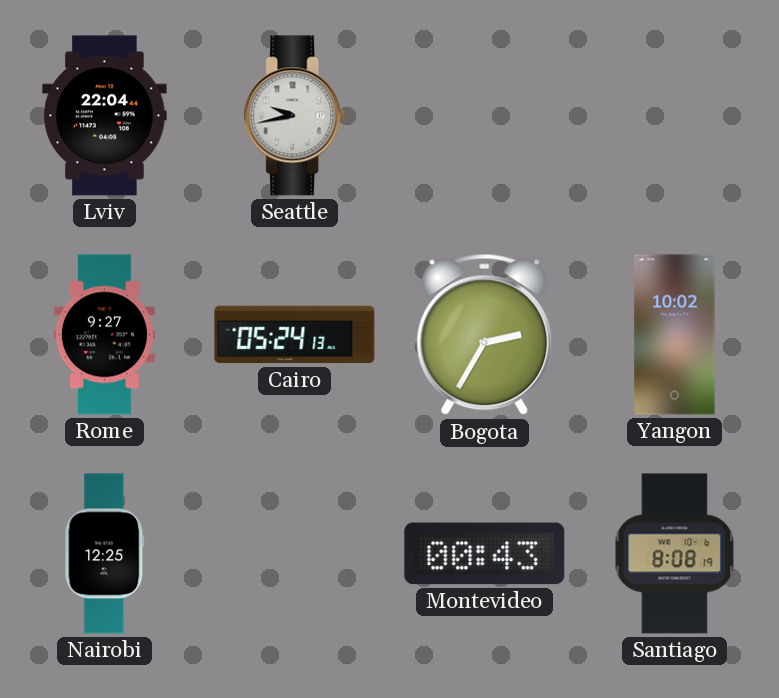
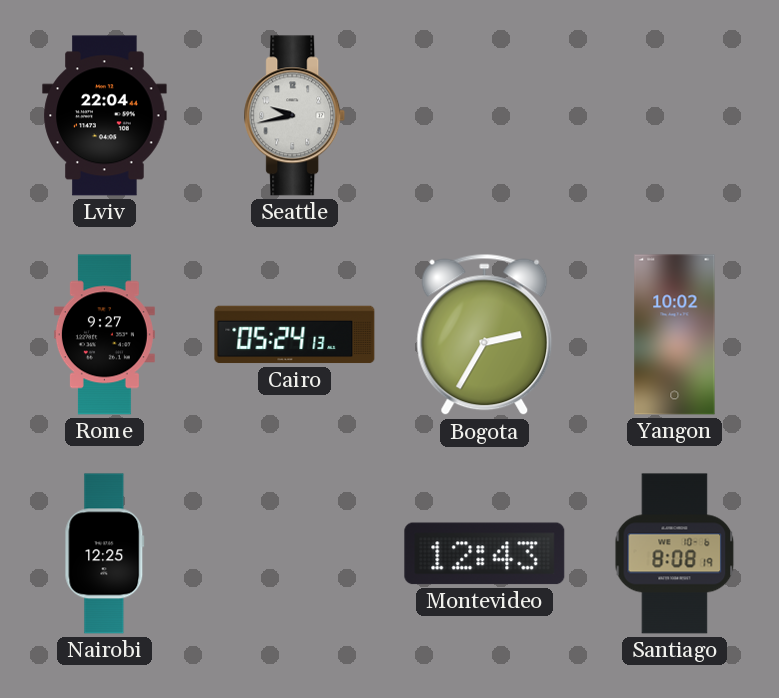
Montevideo: 00:43 -> 12:43 (485, 554)
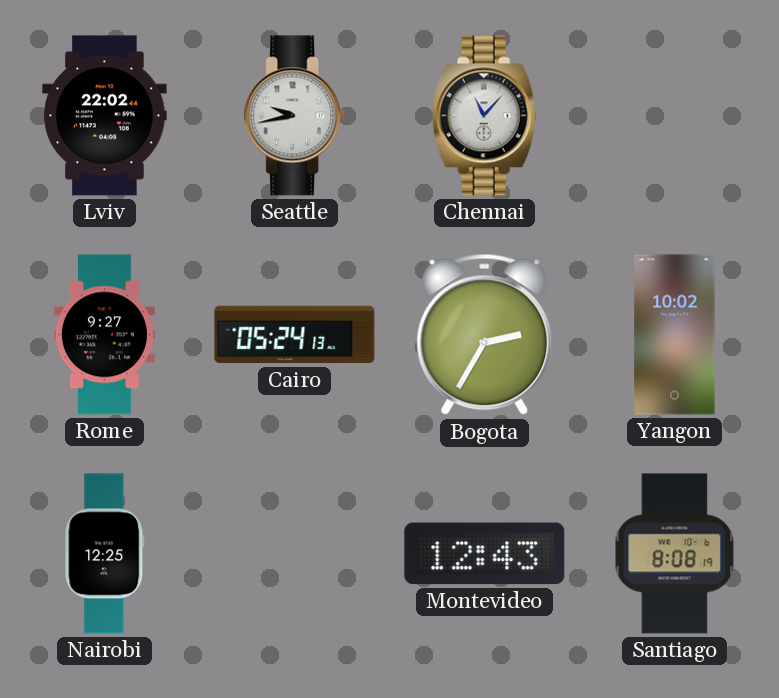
Lviv: 22:04 -> 22:02 (105, 116)
Chennai: none -> 11:07 (484, 116)
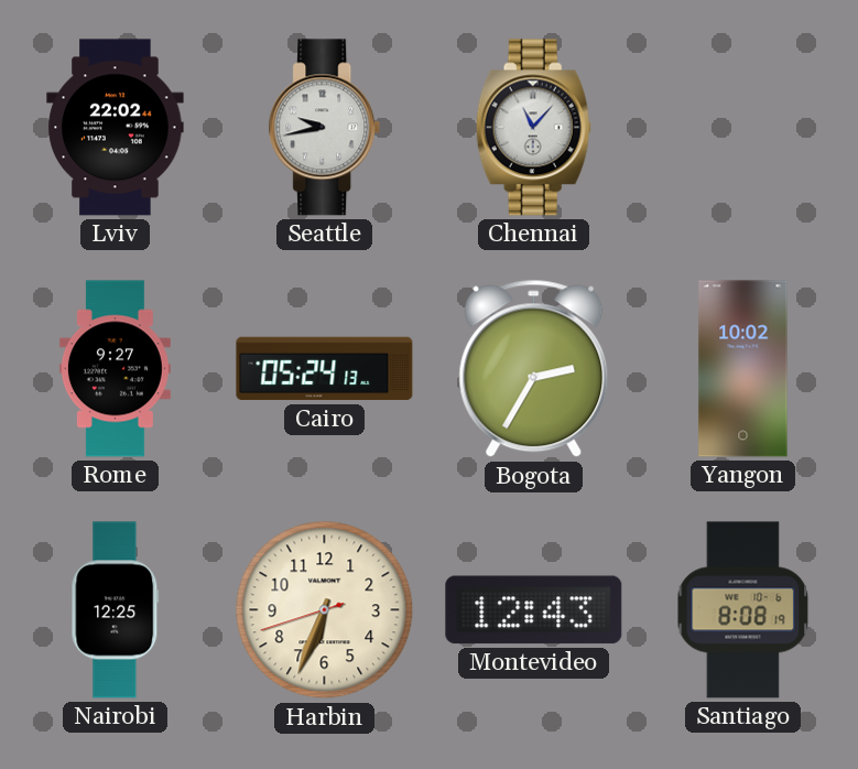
Harbin: none -> 6:33 (325, 610)
